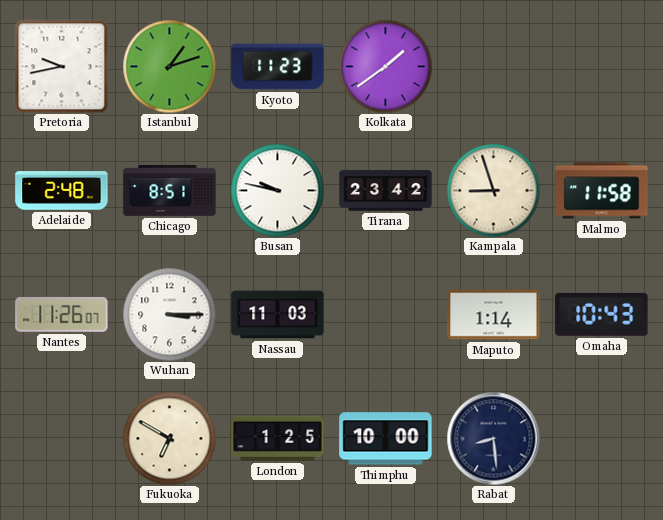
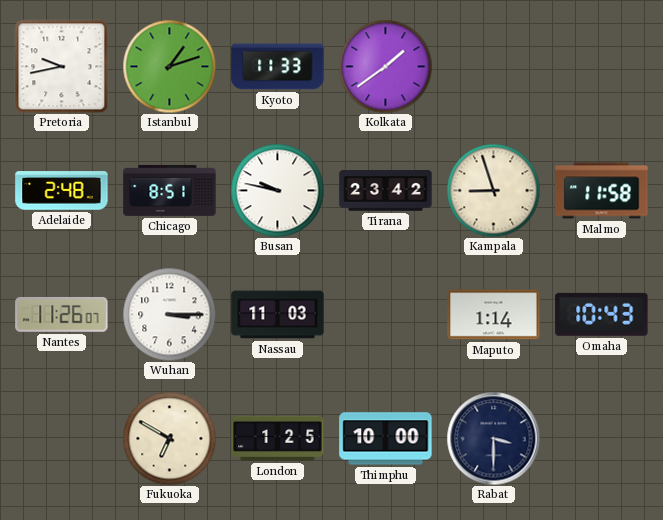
Kyoto: 11:23 -> 11:33 (278, 67)
Rabat: 8:29 -> 3:30 (493, 438)
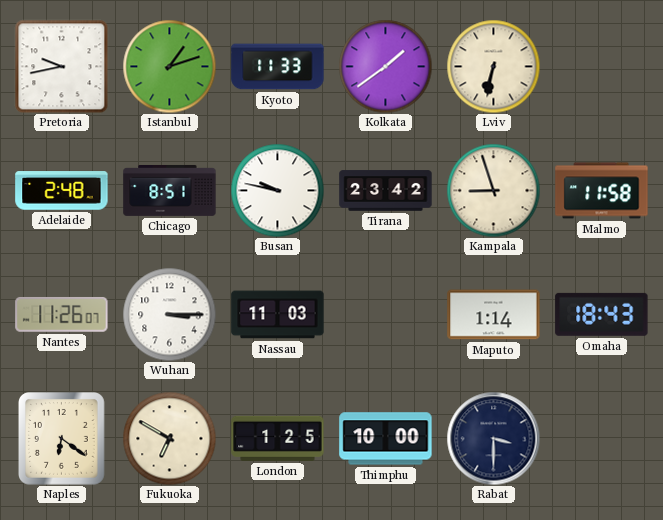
Lviv: none -> 6:32 (493, 66)
Omaha: 10:43 -> 18:43 (602, 314)
Naples: none -> 6:21 (62, 439)
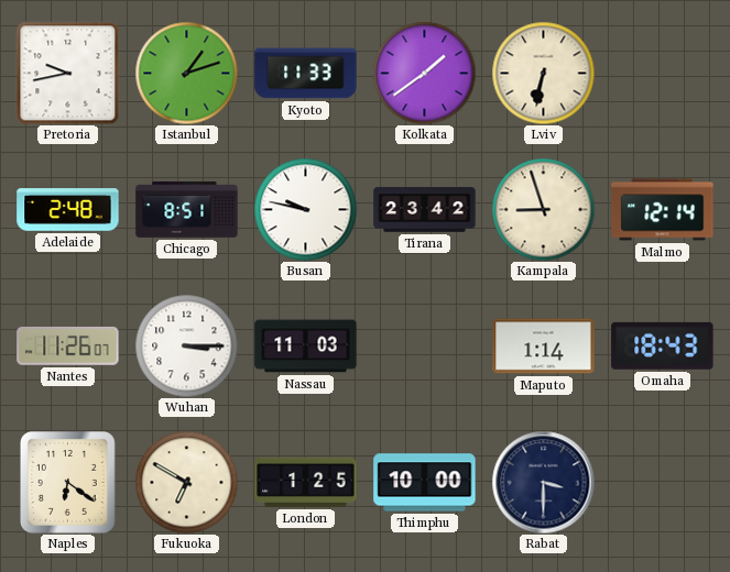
Malmo: 11:58 -> 12:14 (663, 210)
